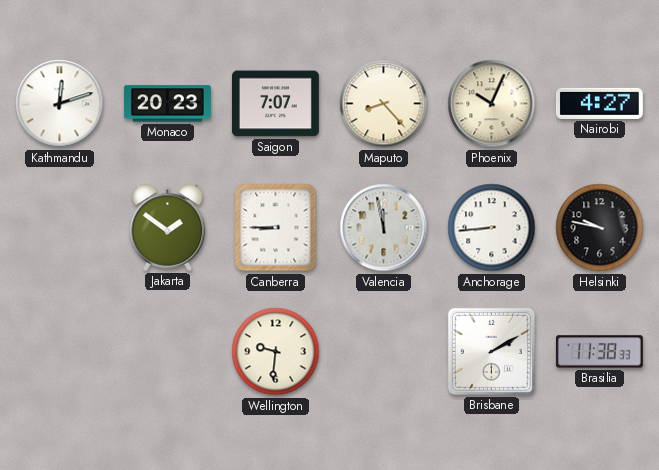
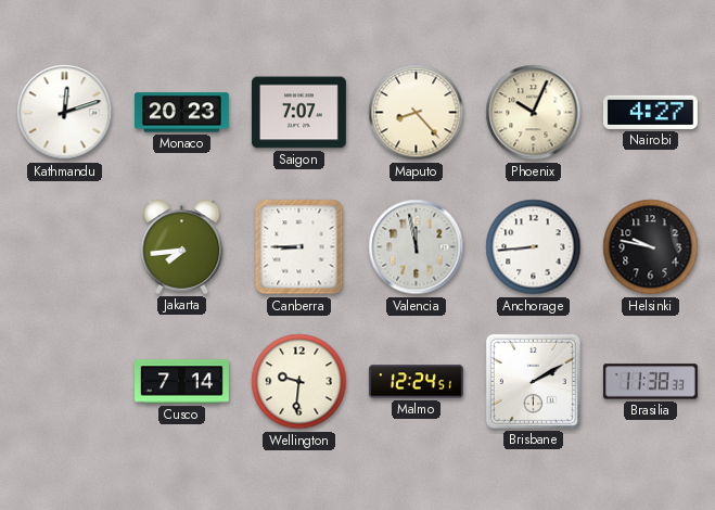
Jakarta: 1:51 -> 7:44 (182, 246)
Cusco: none -> 7:14 (182, 382)
Malmo: none -> 12:24 (416, 382)
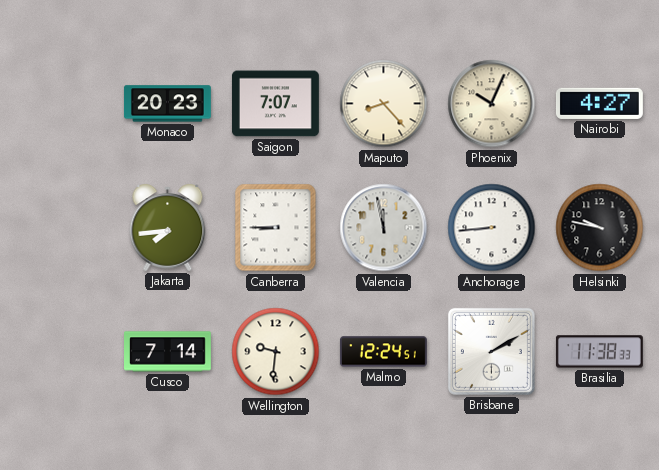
Kathmandu: 12:12 -> none (65, 113)
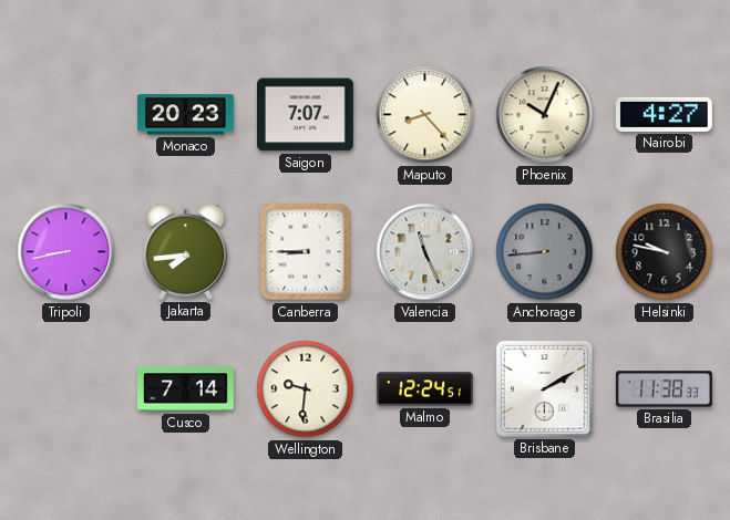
Tripoli: none -> 8:43 (66, 252)
Valencia: 11:58 -> 11:26 (425, 252)
Anchorage dial: white -> grey (545, 252)
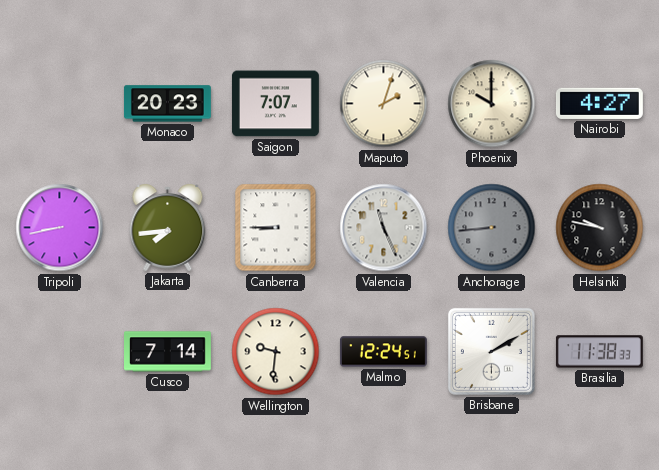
Maputo: 8:23 -> 2:03 (384, 104)
Phoenix: 10:04 -> 10:00 (492, 104)
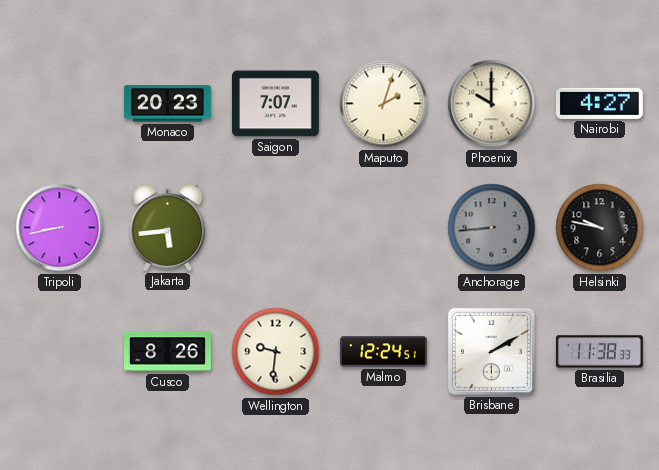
Jakarta: 7:44 -> 5:44 (168, 227)
Canberra: 8:45 -> none (276, 228)
Valencia: 11:26 -> none (384, 228)
Cusco: 7:14 -> 8:26 (168, 352)
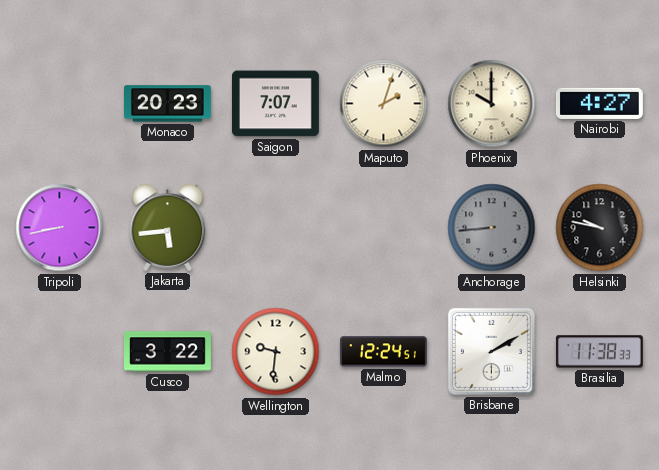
Cusco: 8:26 -> 3:22 (168, 352)
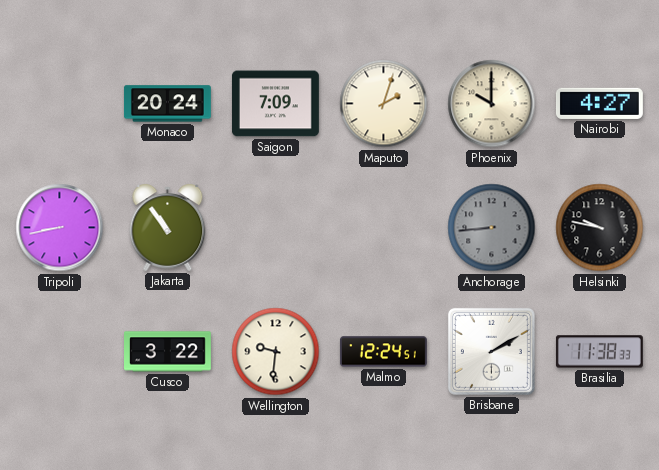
Monaco: 20:23 -> 20:24 (167, 104)
Saigon: 7:07 -> 7:09 (275, 104)
Jakarta: 5:44 -> 10:54 (168, 227)
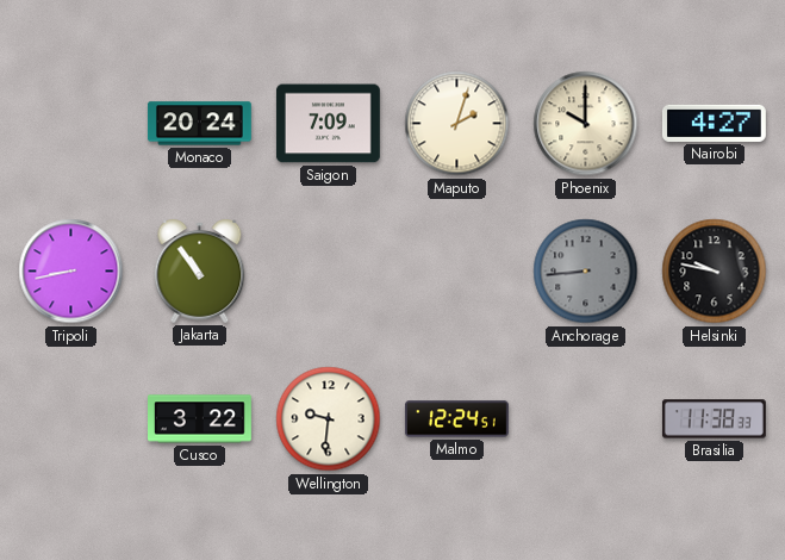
Brisbane: 2:10 -> none (491, 351)
